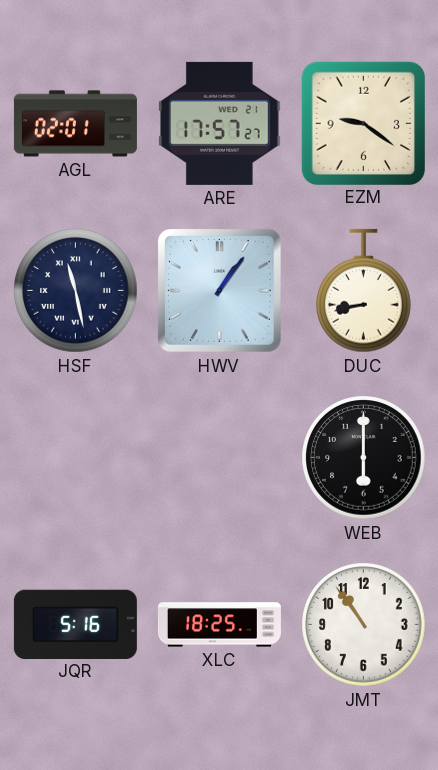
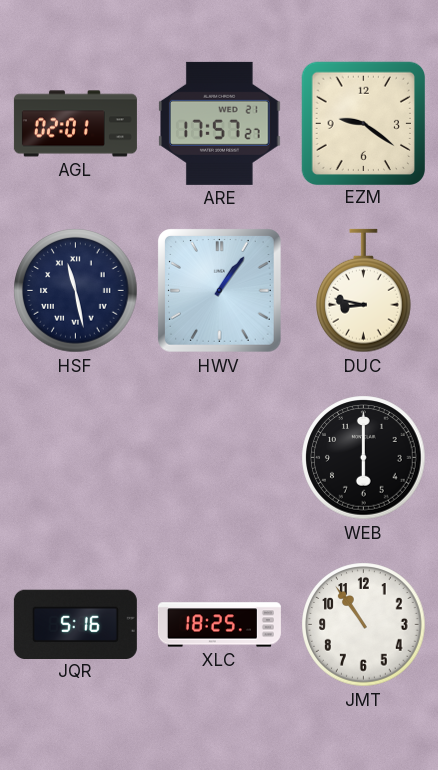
DUC: 8:43 -> 8:47 (364, 291)
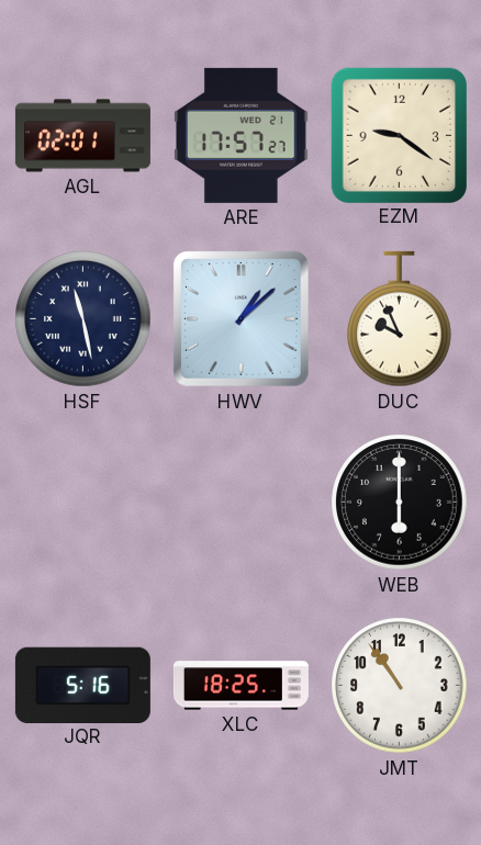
HWV: 1:06 -> 1:08 (242, 319)
DUC: 8:47 -> 9:56 (400, 319)
